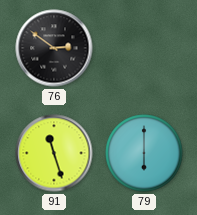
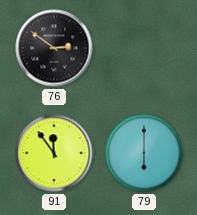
91: 11:27 -> 11:54 (54, 153)
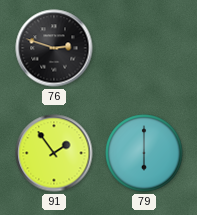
76: 2:51 -> 2:48 (54, 48)
91: 11:54 -> 1:54 (54, 153)
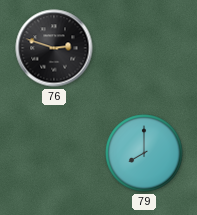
91: 1:54 -> none (54, 153)
79: 6:00 -> 8:00 (144, 153)
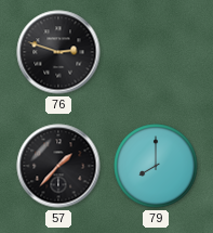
57: none -> 1:37 (58, 166)
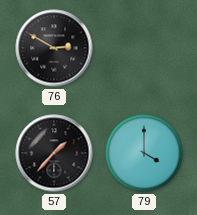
76: 2:48 -> 2:50 (54, 48)
79: 8:00 -> 4:00 (144, 153)
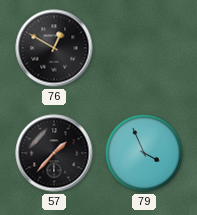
76: 2:50 -> 12:50 (54, 48)
79: 4:00 -> 3:56 (144, 153)
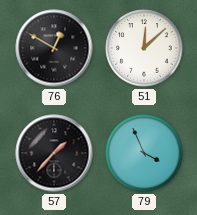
51: none -> 12:08 (144, 48)
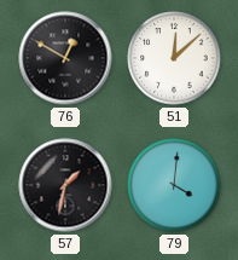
57: 1:37 -> 1:32 (65, 185)
79: 3:56 -> 4:01 (174, 185)
